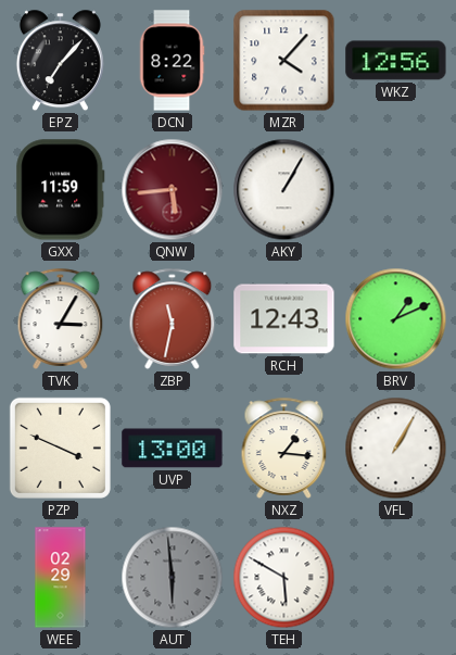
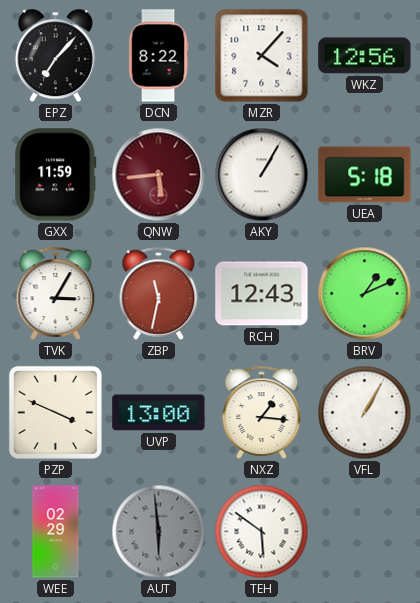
UEA: none -> 5:18 (365, 175)
TEH: 5:50 -> 5:51 (262, 532)
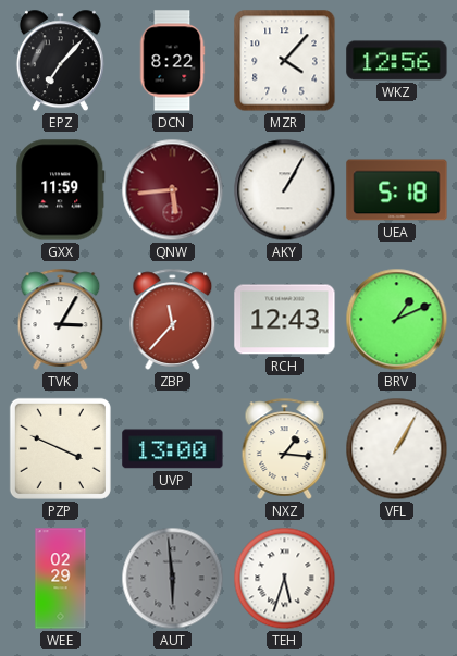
ZBP: 11:32 -> 11:37 (173, 319)
TEH: 5:51 -> 5:33 (285, 579)
